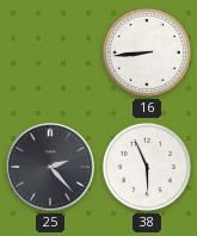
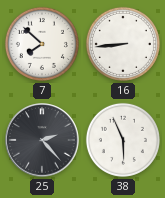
7: none -> 7:52 (42, 44)
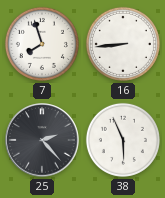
7: 7:52 -> 7:57 (42, 44)
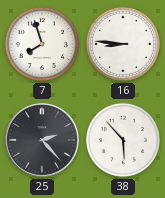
16: 8:44 -> 8:46 (123, 44)
38: 5:56 -> 5:53 (123, 140)
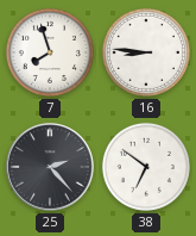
38: 5:53 -> 6:51 (146, 167)
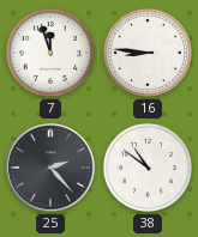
7: 7:57 -> 11:57 (50, 53)
38: 6:51 -> 10:51 (148, 168)
